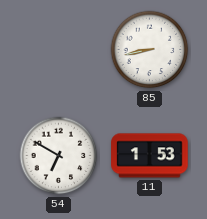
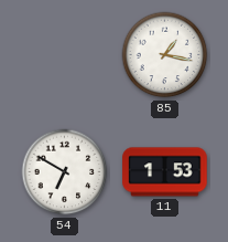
85: 8:43 -> 1:17 (165, 55)
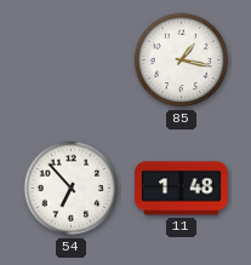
54: 6:50 -> 6:53 (72, 189)
11: 1:53 -> 1:48 (182, 189)
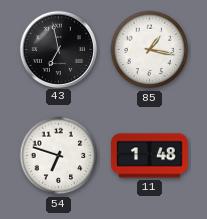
43: none -> 6:58 (58, 49)
54: 6:53 -> 6:48 (59, 156)
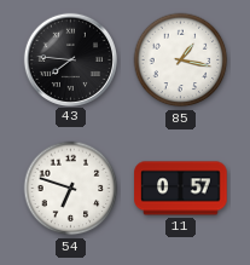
43: 6:58 -> 7:46 (70, 59)
11: 1:48 -> 0:57 (181, 189)
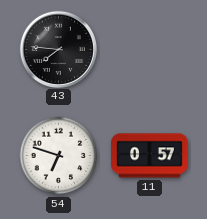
85: 1:17 -> none (181, 61)
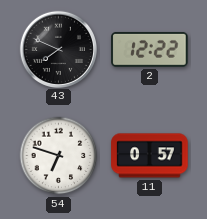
43: 7:46 -> 7:49 (58, 49)
2: none -> 12:22 (150, 49)
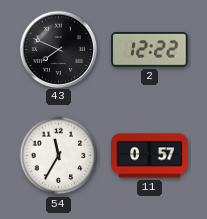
54: 6:48 -> 11:35 (59, 156)
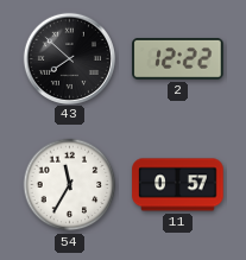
43: 7:49 -> 7:52 (69, 58)
